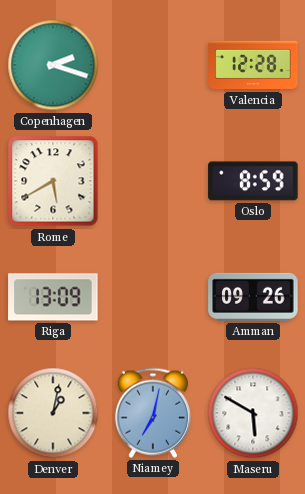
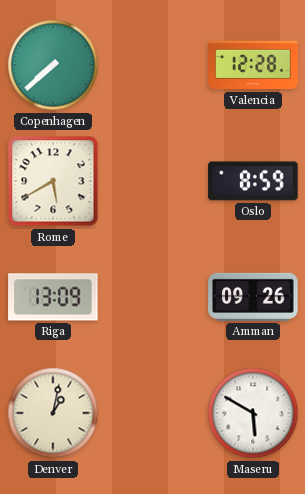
Copenhagen: 2:18 -> 7:38 (53, 65)
Niamey: 7:02 -> none (153, 413)
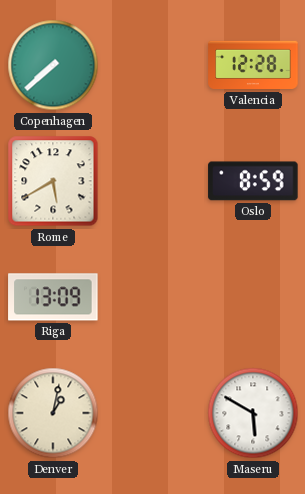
Amman: 09:26 -> none (253, 297)
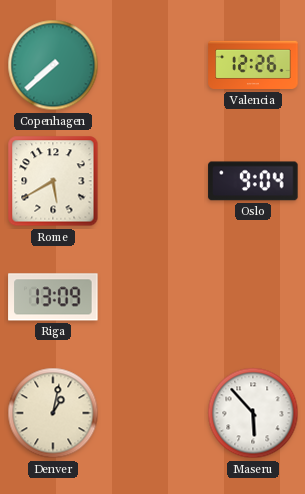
Valencia: 12:28 -> 12:26 (253, 65)
Oslo: 8:59 -> 9:04 (253, 181)
Maseru: 5:50 -> 5:53 (253, 413)
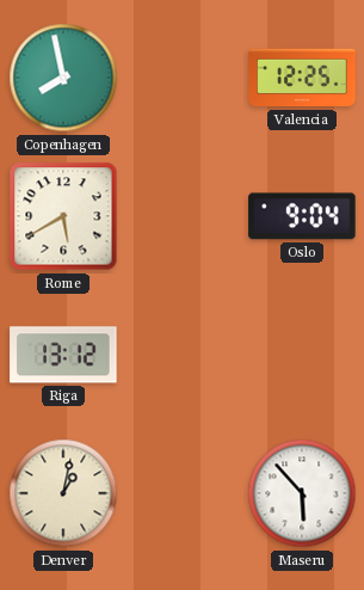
Copenhagen: 7:38 -> 7:58 (63, 78)
Valencia: 12:26 -> 12:25 (302, 78)
Riga: 13:09 -> 13:12 (63, 355)
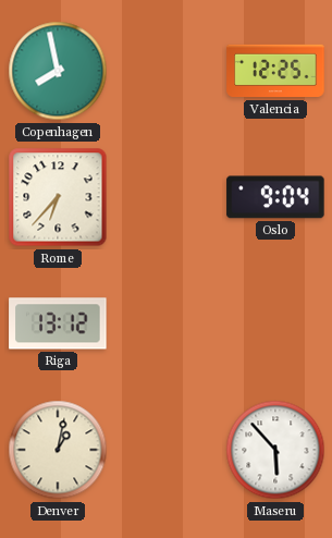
Rome: 5:40 -> 6:37 (58, 197)
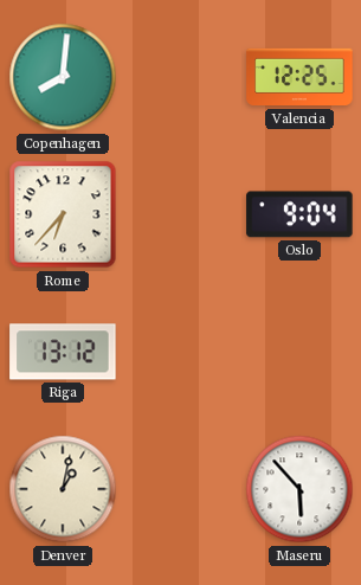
Copenhagen: 7:58 -> 8:01 (63, 77)
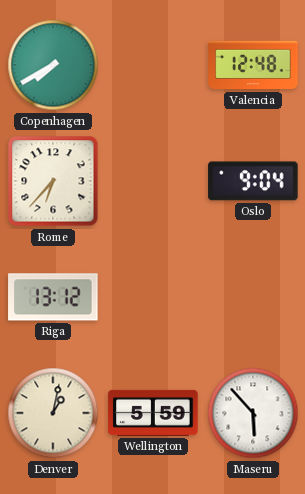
Copenhagen: 8:01 -> 7:40 (53, 65)
Valencia: 12:25 -> 12:48 (253, 65)
Wellington: none -> 5:59 (153, 413)
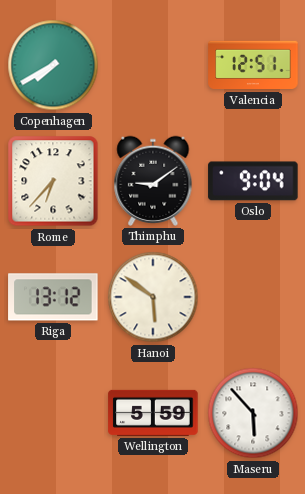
Valencia: 12:48 -> 12:51 (253, 65)
Thimphu: none -> 9:09 (153, 181)
Hanoi: none -> 5:51 (153, 297)
Denver: 1:02 -> none (53, 413)
